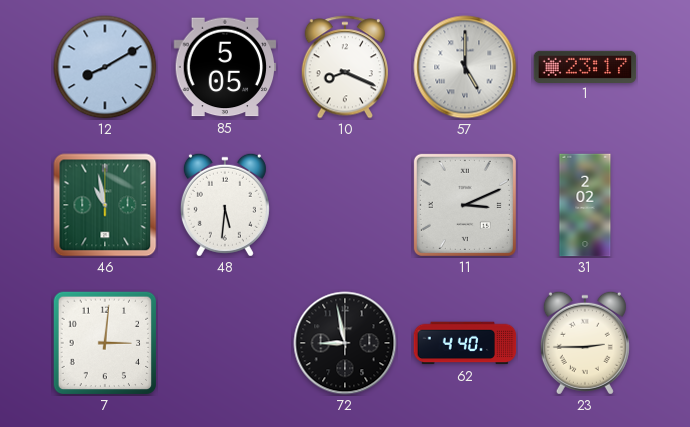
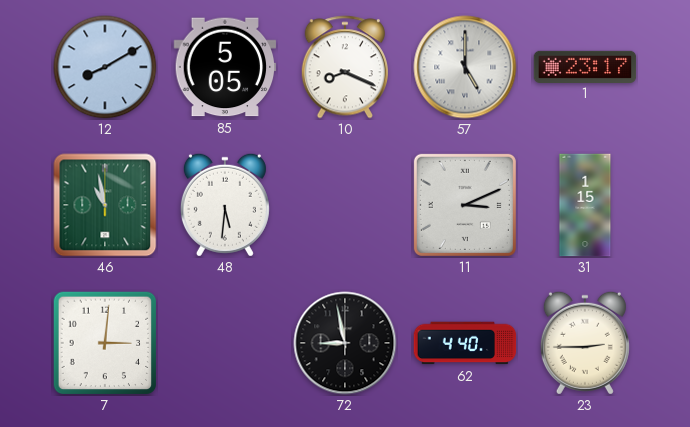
31: 2:02 -> 1:15 (585, 205)
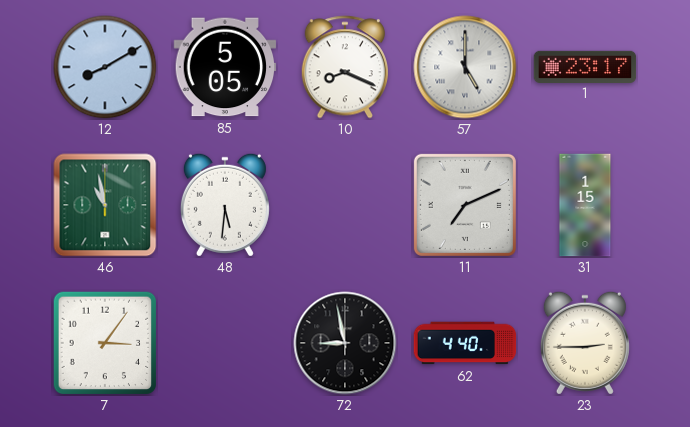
11: 3:11 -> 7:11 (465, 205)
7: 3:01 -> 3:06 (105, 343)
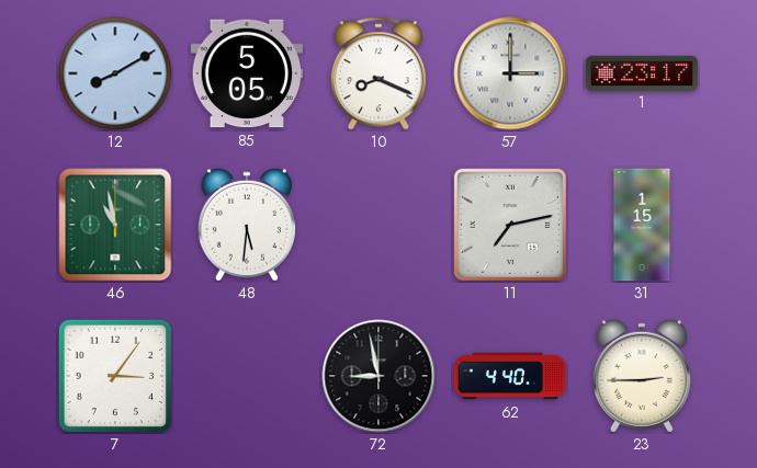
57: 5:00 -> 3:00 (510, 73)
11: 7:11 -> 7:13 (510, 225)
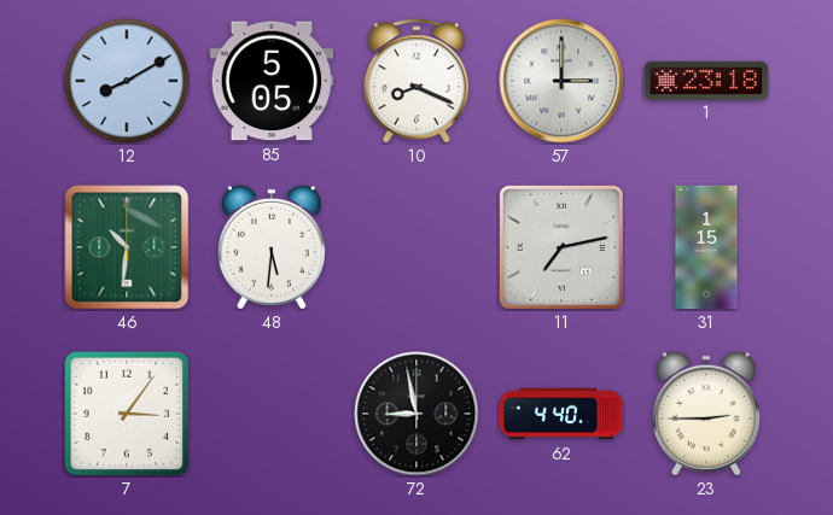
1: 23:17 -> 23:18 (706, 80)
46: 10:58 -> 10:31 (127, 247)
